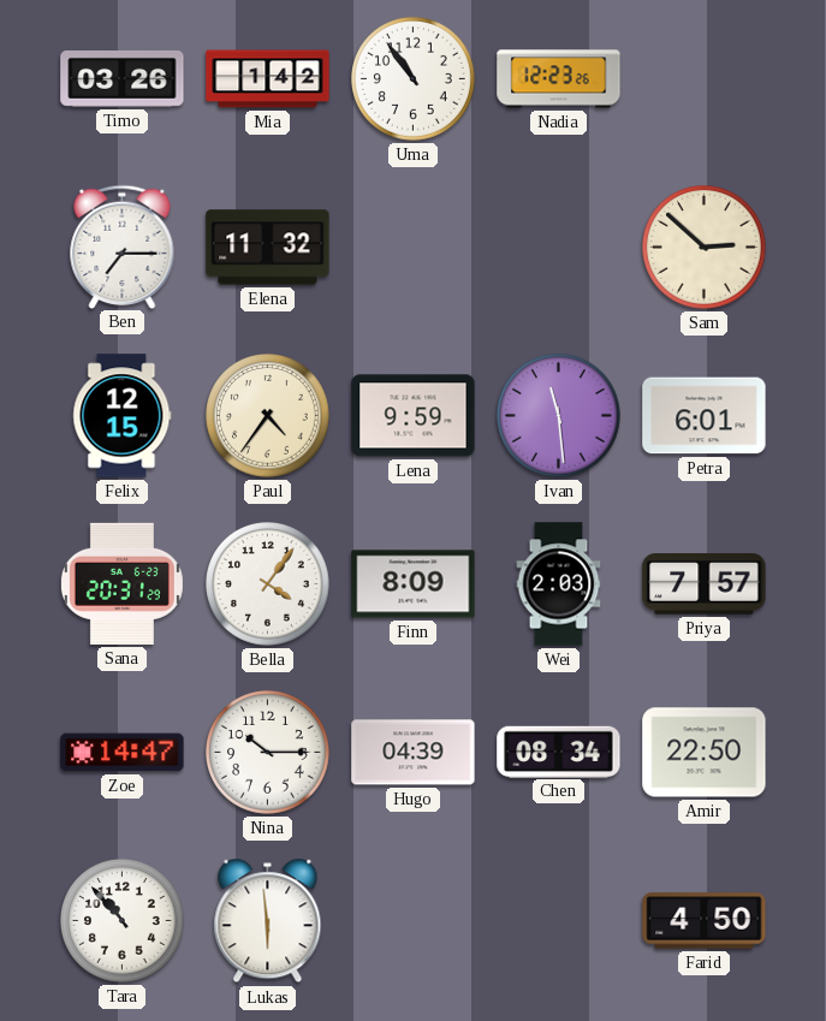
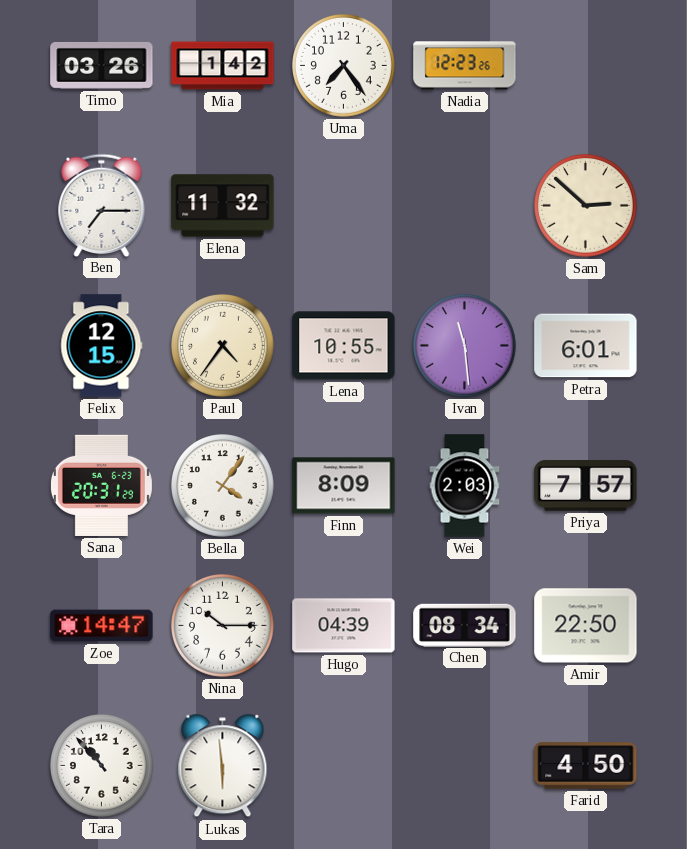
Uma: 10:54 -> 7:24 (344, 66)
Lena: 9:59 -> 10:55 (344, 346)
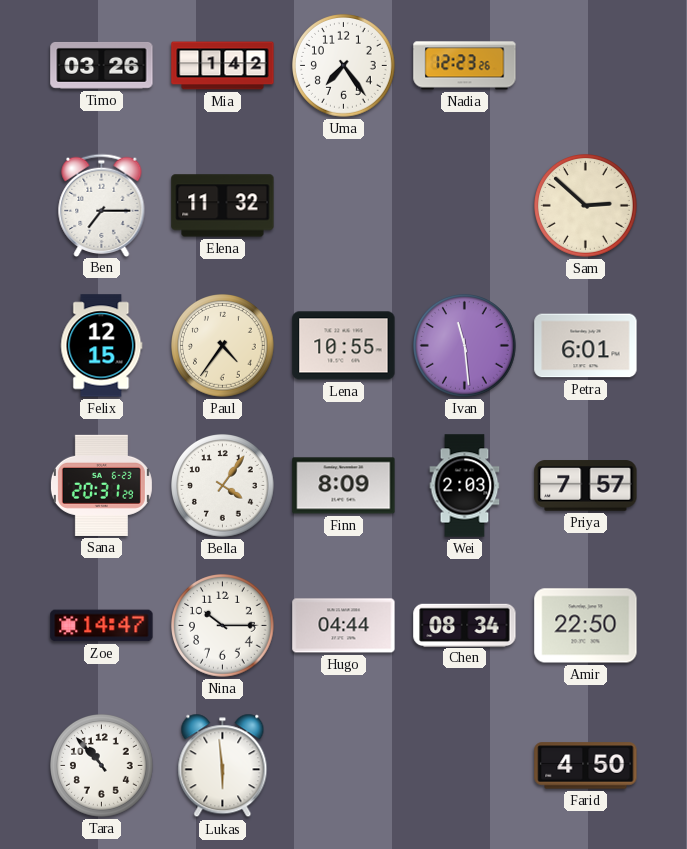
Hugo: 04:39 -> 04:44 (344, 626)
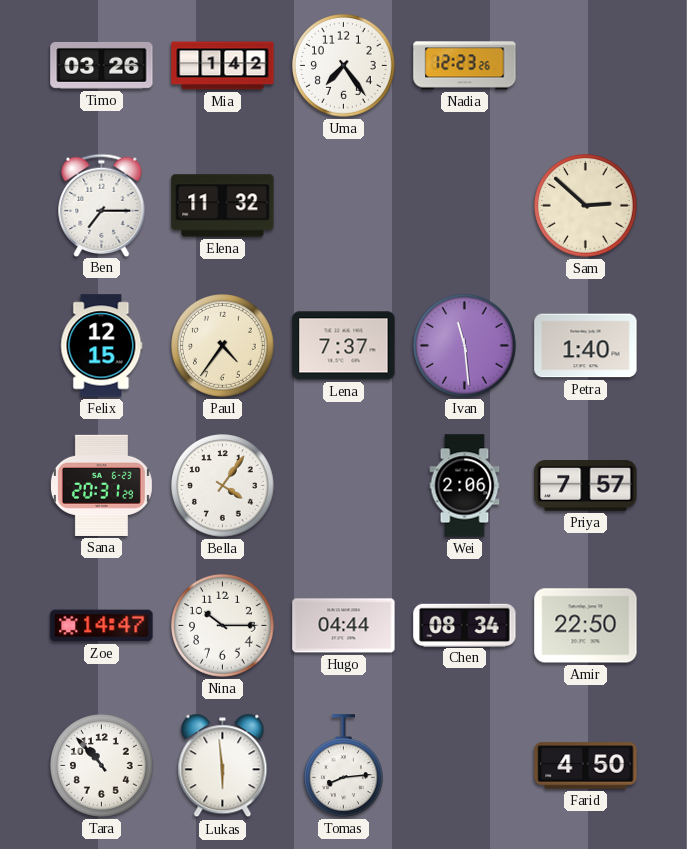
Lena: 10:55 -> 7:37 (344, 346)
Petra: 6:01 -> 1:40 (586, 346)
Finn: 8:09 -> none (344, 486)
Wei: 2:03 -> 2:06 (465, 486)
Tomas: none -> 8:14 (343, 766)
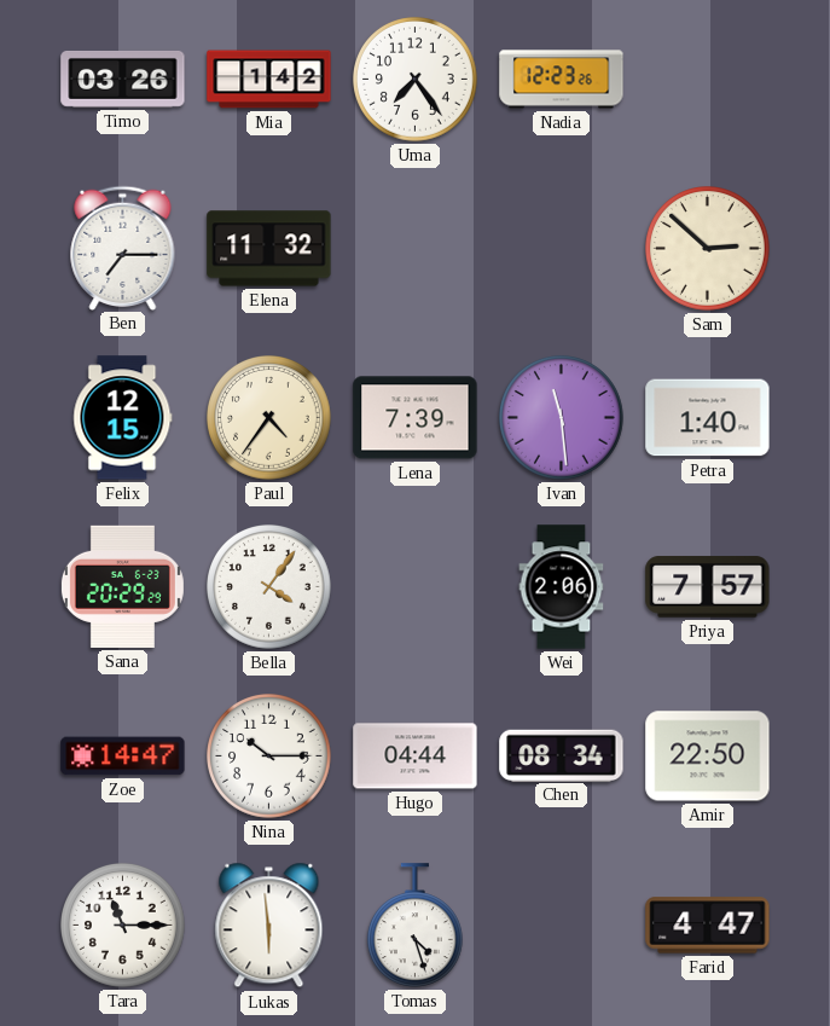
Lena: 7:37 -> 7:39 (416, 418)
Sana: 20:31 -> 20:29 (122, 586)
Tara: 10:53 -> 11:15 (123, 926)
Tomas: 8:14 -> 4:27 (414, 926)
Farid: 4:50 -> 4:47 (708, 926)
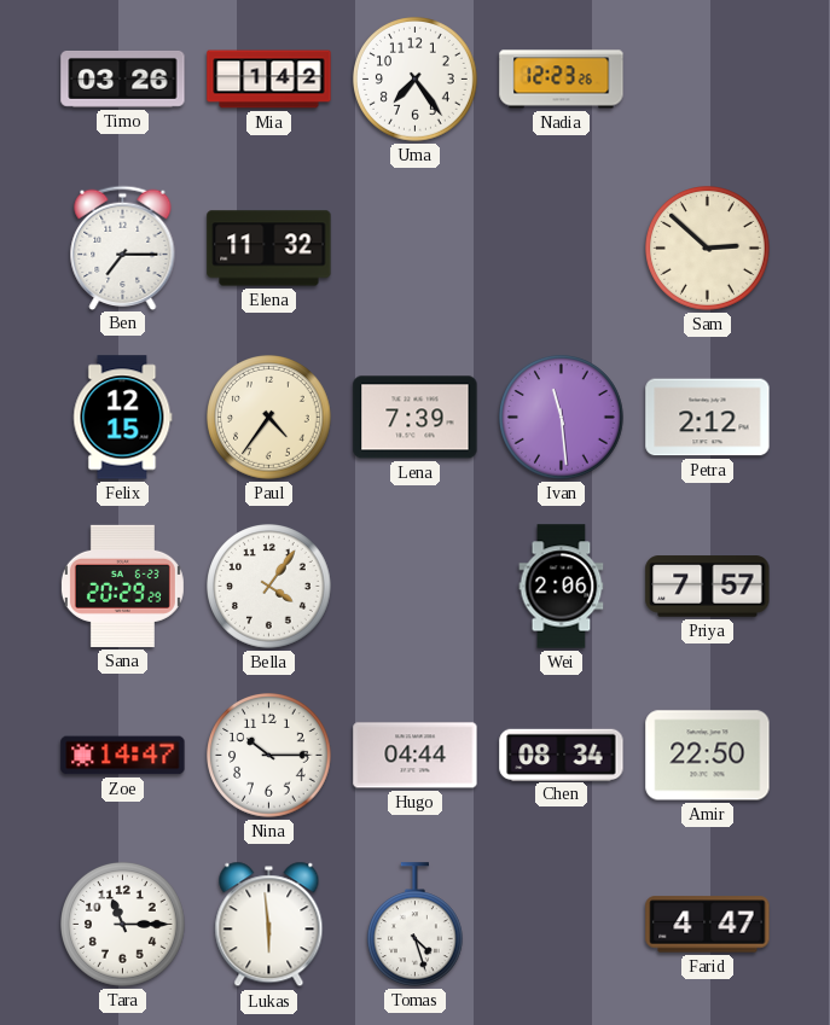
Petra: 1:40 -> 2:12 (708, 418)
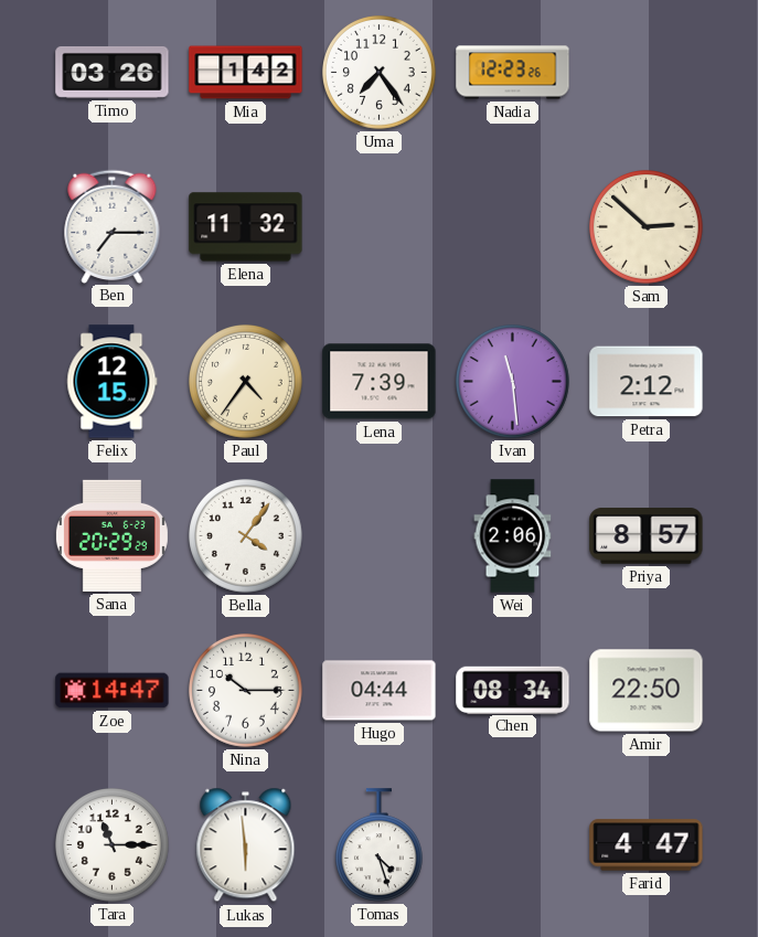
Priya: 7:57 -> 8:57 (647, 536)
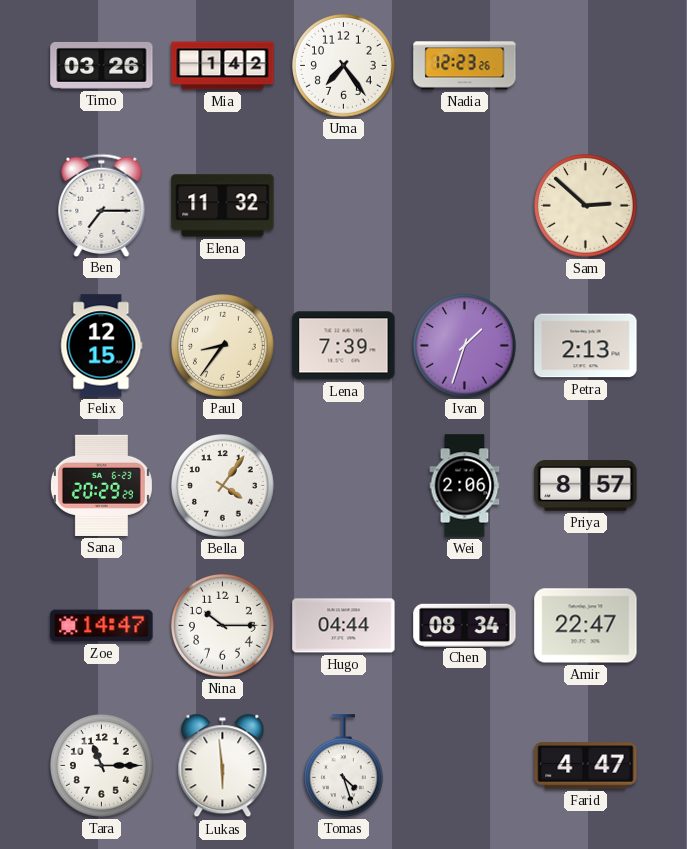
Paul: 4:36 -> 8:36 (223, 346)
Ivan: 11:29 -> 1:33 (465, 346)
Petra: 2:12 -> 2:13 (586, 346)
Amir: 22:50 -> 22:47 (586, 626)
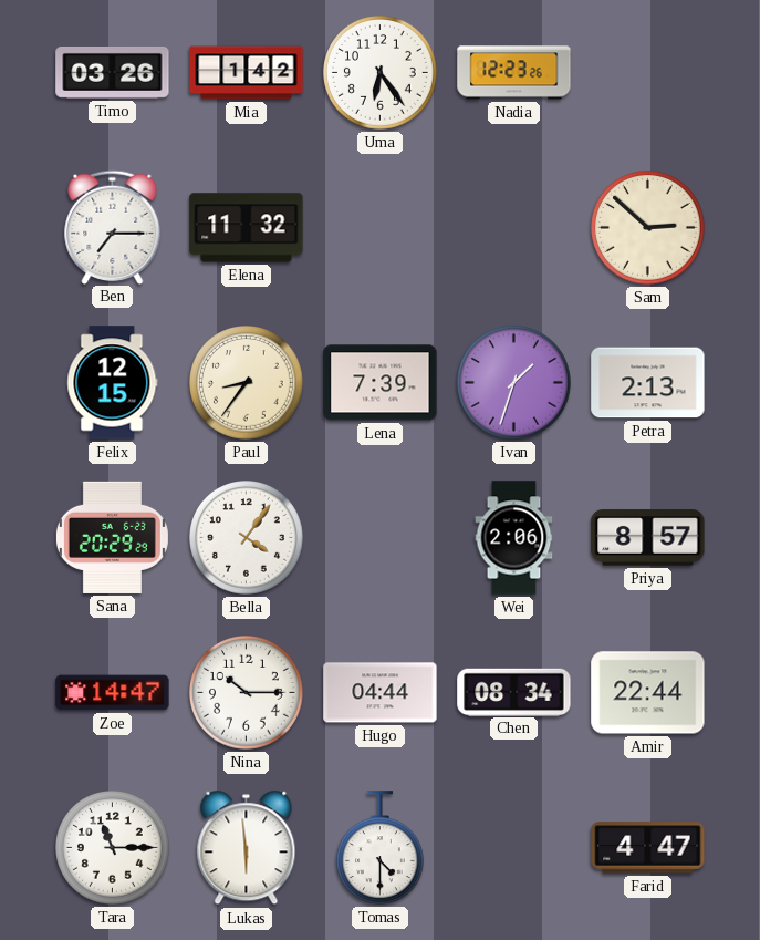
Uma: 7:24 -> 6:24 (381, 73)
Amir: 22:47 -> 22:44 (648, 693)
Tomas: 4:27 -> 4:30 (379, 848)
